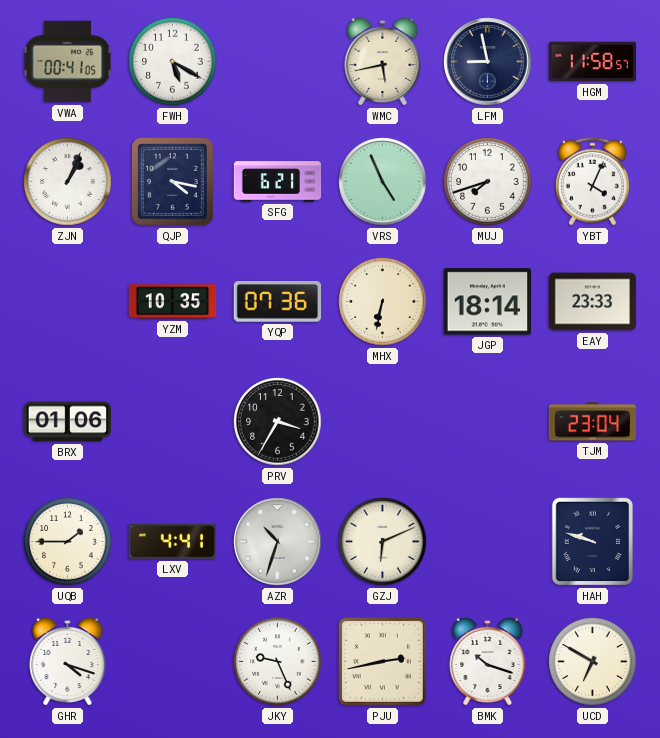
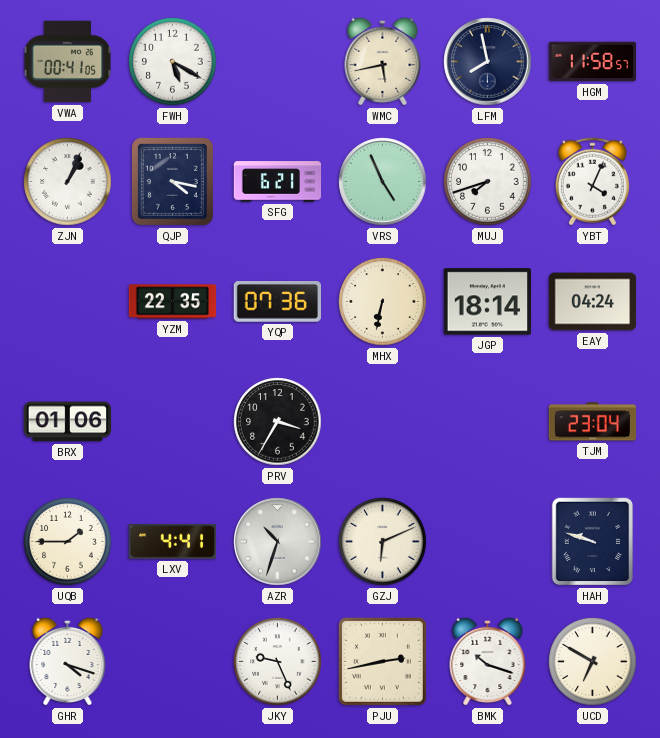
LFM: 8:58 -> 7:58 (488, 62)
YZM: 10:35 -> 22:35 (173, 302)
EAY: 23:33 -> 04:24 (593, 302)
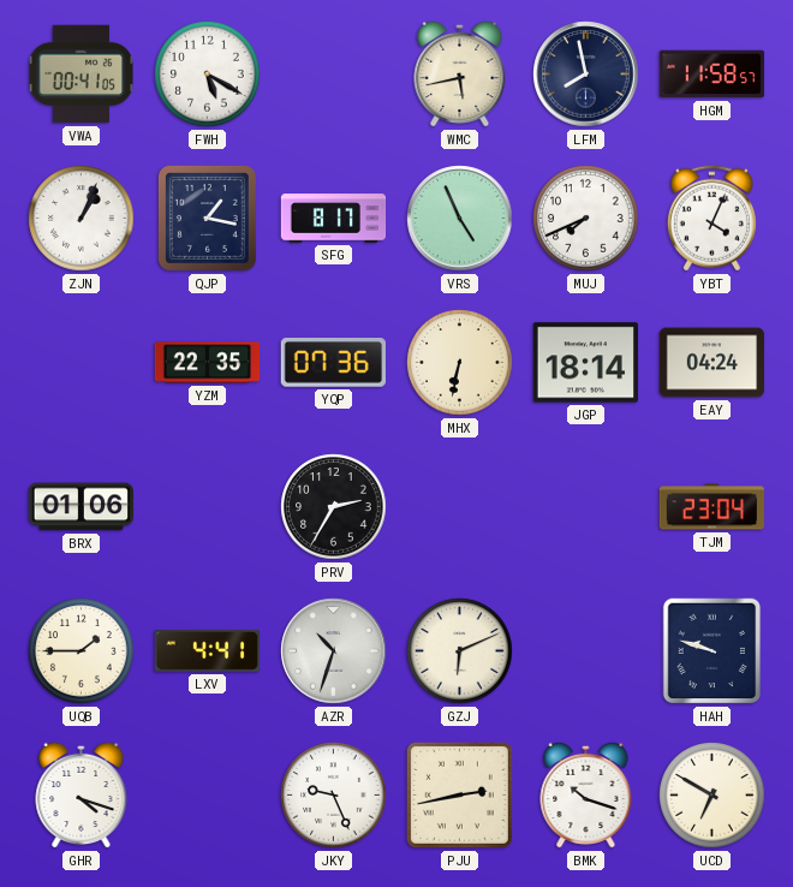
QJP: 4:17 -> 1:17 (207, 218)
SFG: 6:21 -> 8:17 (334, 219)
MUJ: 7:42 -> 7:41 (586, 219)
PRV: 3:35 -> 2:35 (334, 507)
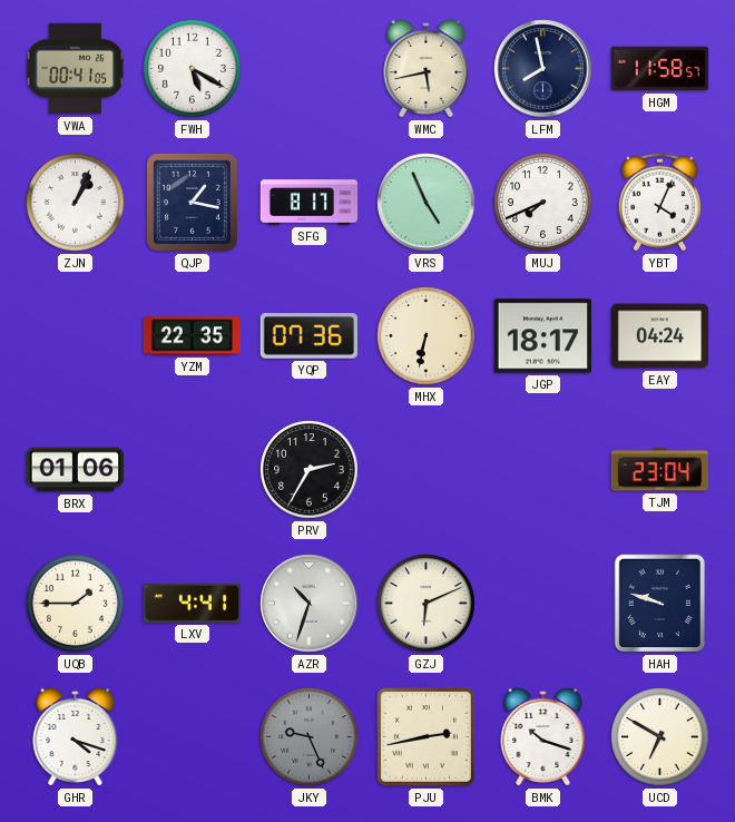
JGP: 18:14 -> 18:17 (542, 336)
JKY dial: white -> grey (310, 737)
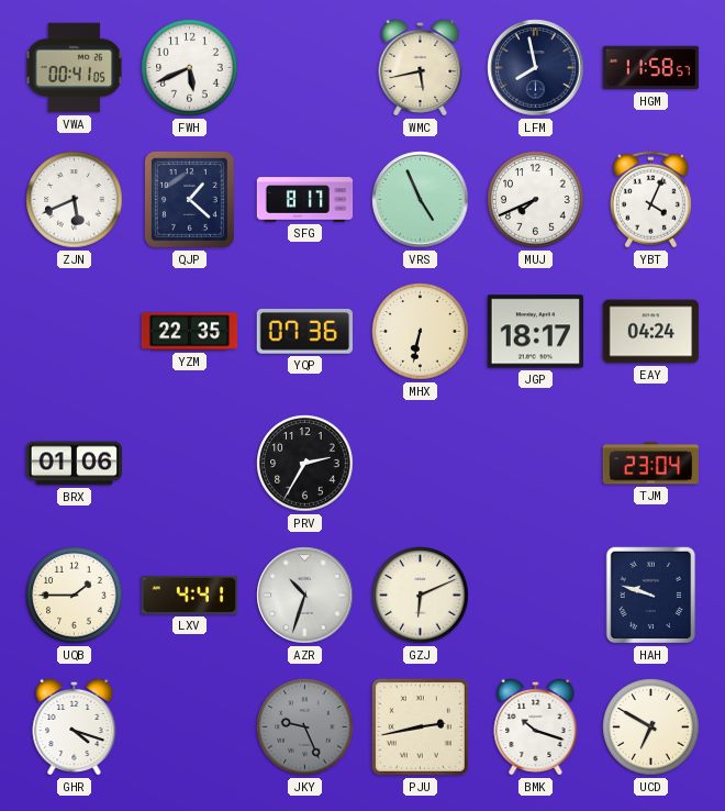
FWH: 5:20 -> 5:41 (190, 68)
ZJN: 1:04 -> 5:41 (75, 200)
QJP: 1:17 -> 1:22 (189, 199)
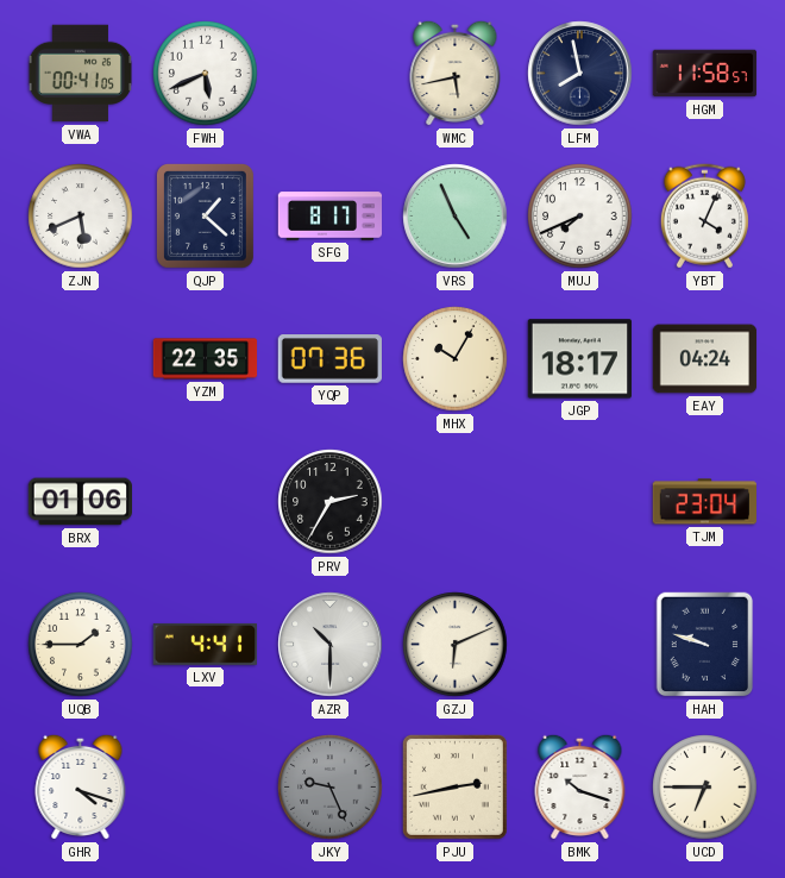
MHX: 6:32 -> 10:05 (456, 359)
AZR: 10:33 -> 10:30 (331, 645)
UCD: 6:50 -> 6:45 (705, 788)
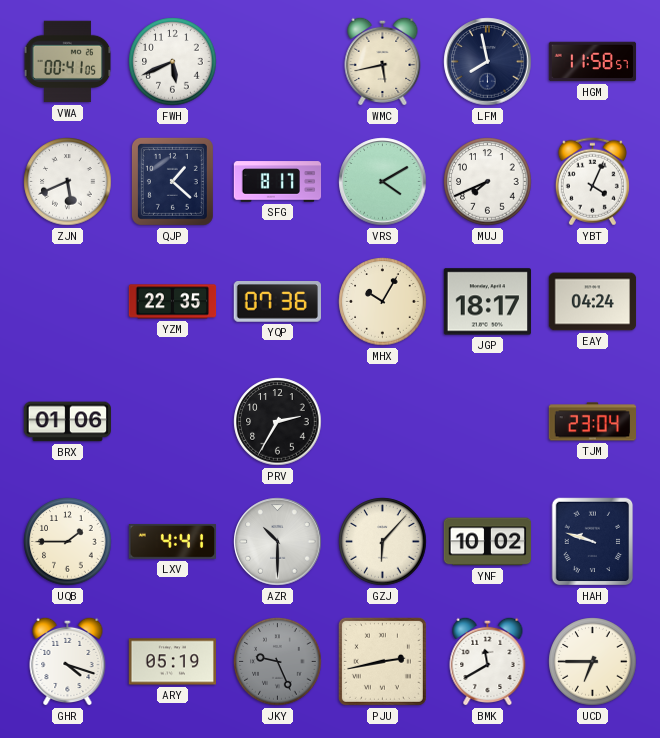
VRS: 4:56 -> 4:10 (383, 182)
GZJ: 6:11 -> 6:07 (383, 542)
YNF: none -> 10:02 (488, 542)
ARY: none -> 05:19 (172, 662)
BMK: 10:18 -> 11:40 (488, 661)
